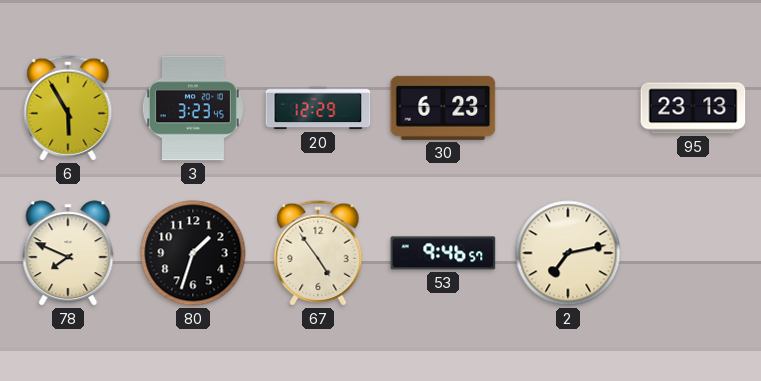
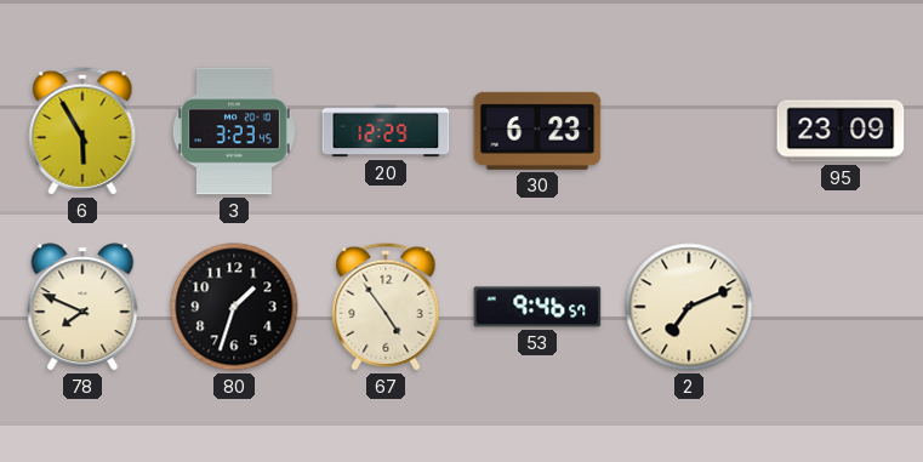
95: 23:13 -> 23:09 (841, 131)
2: 7:13 -> 7:11 (689, 307)
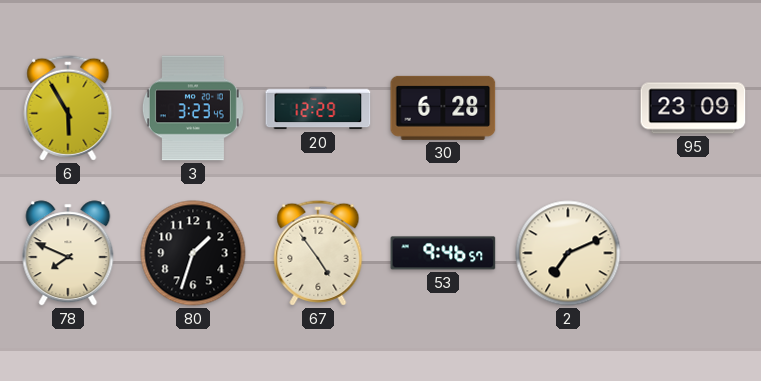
30: 6:23 -> 6:28 (443, 108)
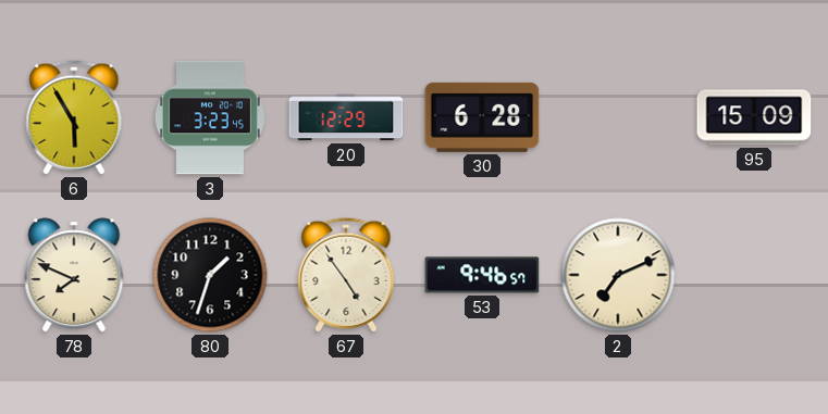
95: 23:09 -> 15:09 (754, 117)
